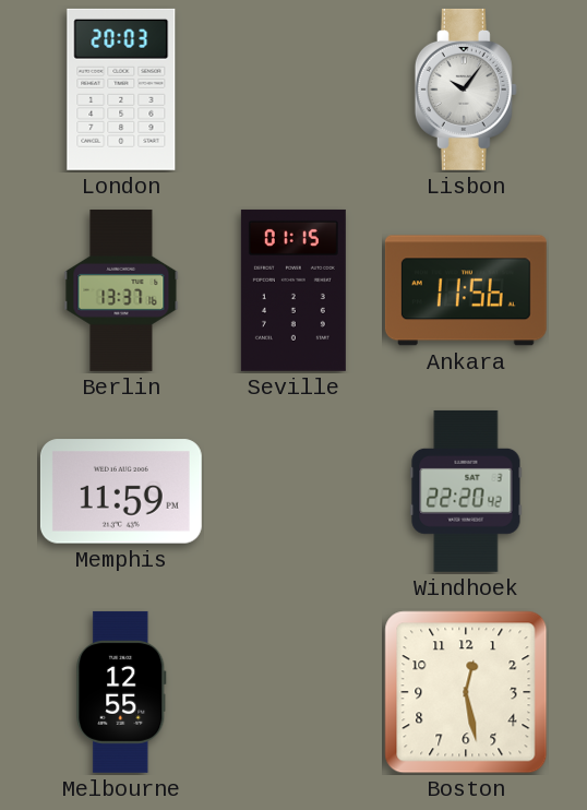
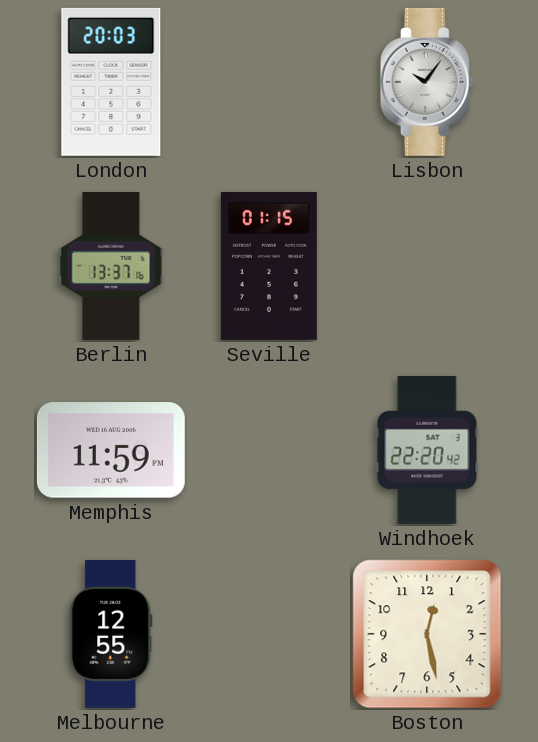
Ankara: 11:56 -> none (466, 290)
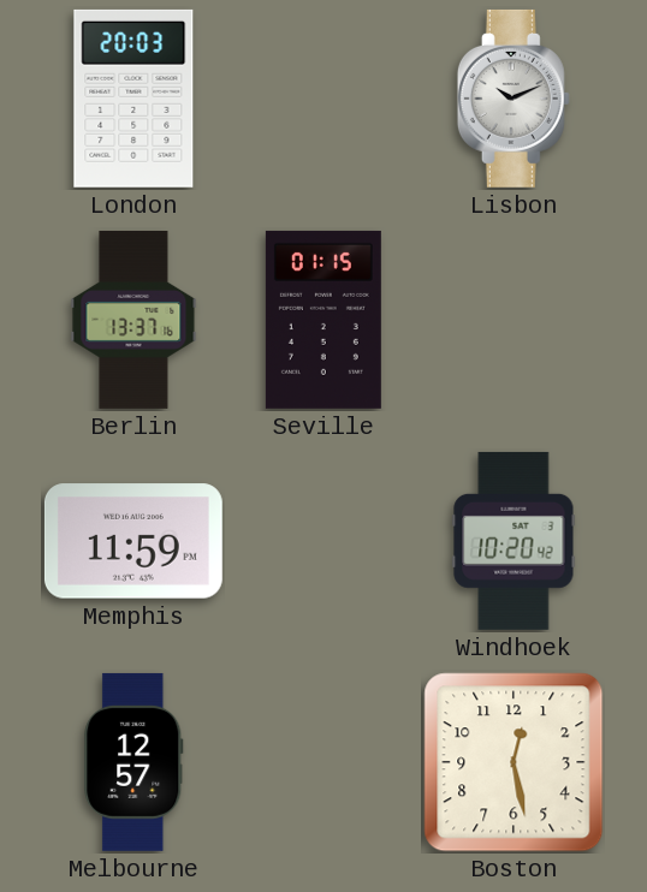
Lisbon: 10:06 -> 10:11 (514, 99)
Windhoek: 22:20 -> 10:20 (514, 541)
Melbourne: 12:55 -> 12:57 (133, 762)
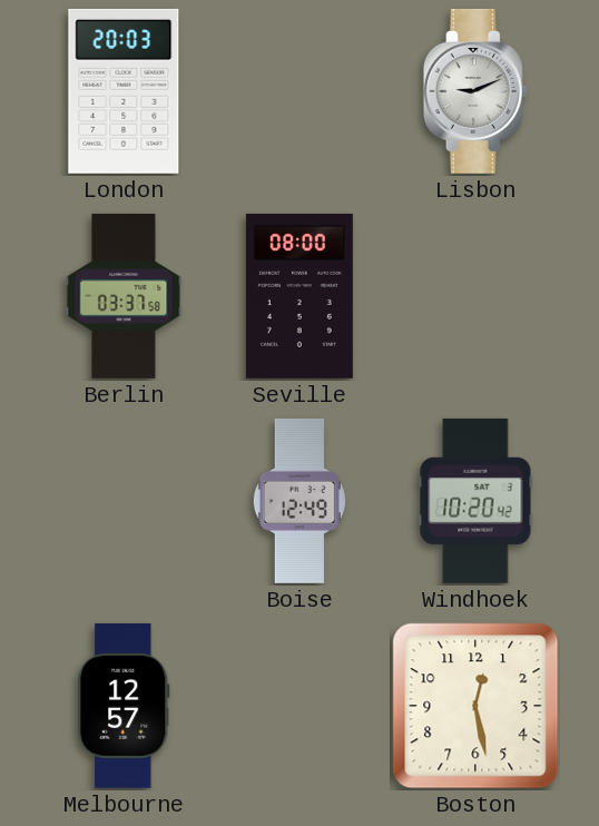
Lisbon: 10:11 -> 9:11 (475, 91)
Berlin: 13:37 -> 03:37 (124, 296)
Seville: 01:15 -> 08:00 (299, 296)
Memphis: 11:59 -> none (133, 541)
Boise: none -> 12:49 (299, 501)
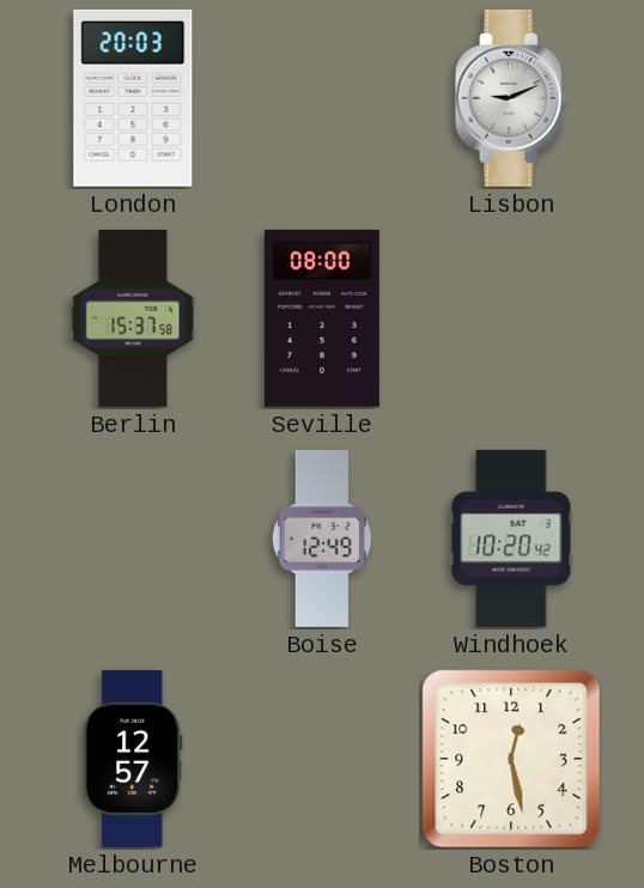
Berlin: 03:37 -> 15:37 (133, 318)
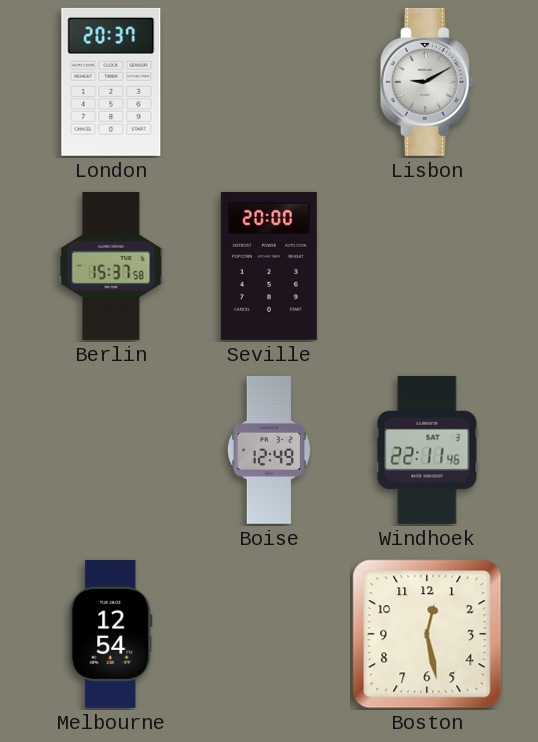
London: 20:03 -> 20:37 (111, 82)
Lisbon: 9:11 -> 9:10 (427, 82)
Seville: 08:00 -> 20:00 (269, 266)
Windhoek: 10:20 -> 22:11 (427, 450)
Melbourne: 12:57 -> 12:54 (111, 634)
